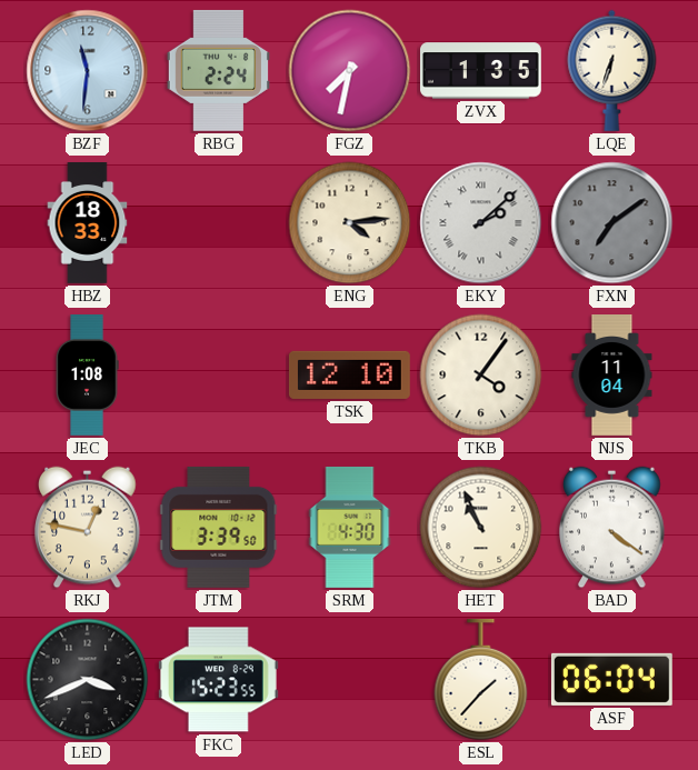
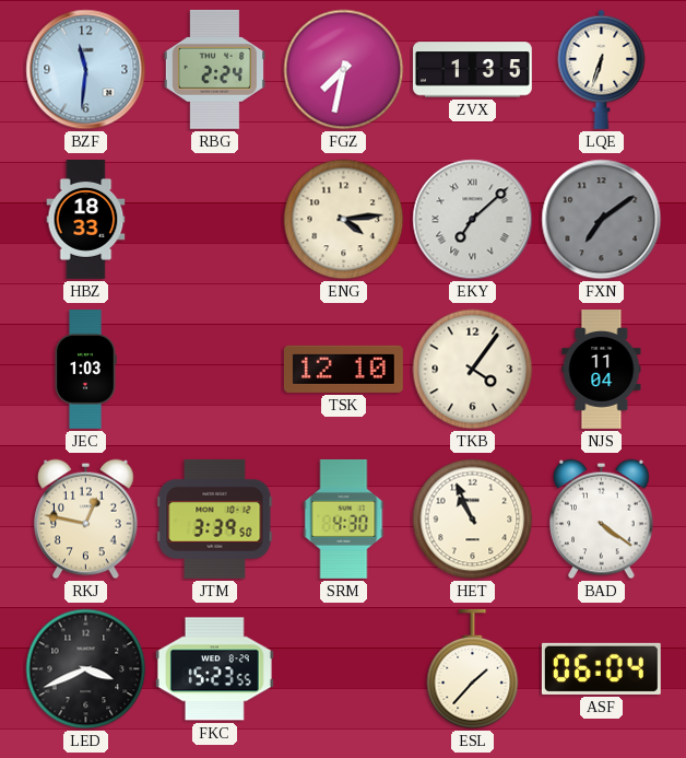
EKY: 2:08 -> 7:08 (473, 220)
JEC: 1:08 -> 1:03 (85, 370)
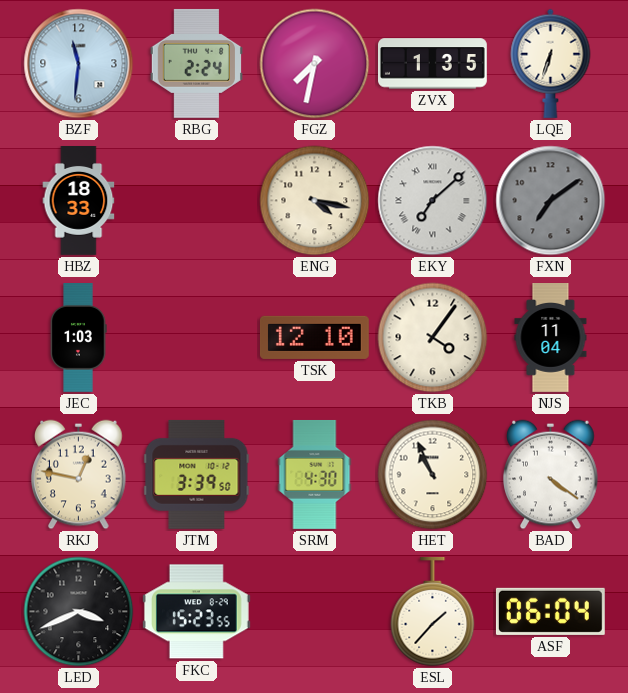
ENG: 4:14 -> 4:17 (315, 201)
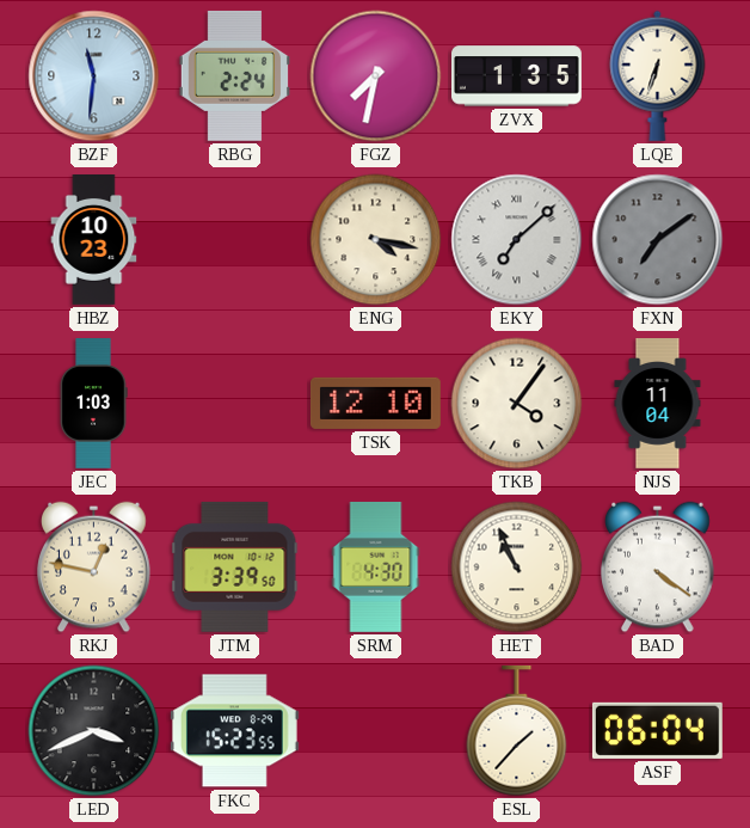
HBZ: 18:33 -> 10:23 (94, 240)
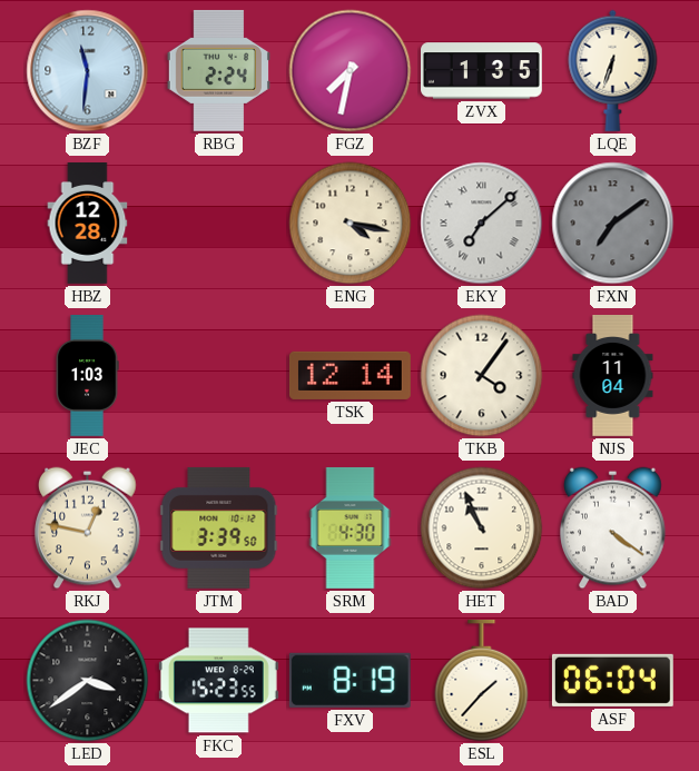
HBZ: 10:23 -> 12:28 (88, 224)
TSK: 12:10 -> 12:14 (349, 375)
LED: 3:41 -> 3:39 (88, 681)
FXV: none -> 8:19 (349, 680)
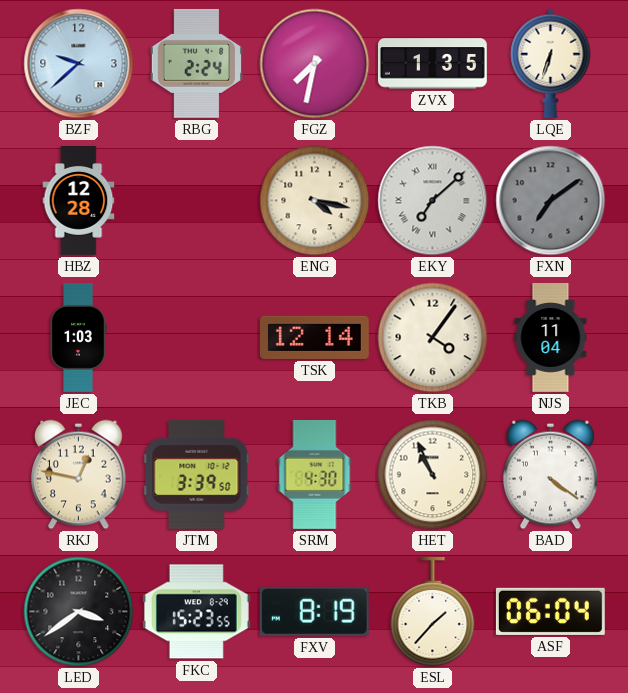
BZF: 11:31 -> 9:38 (79, 64)
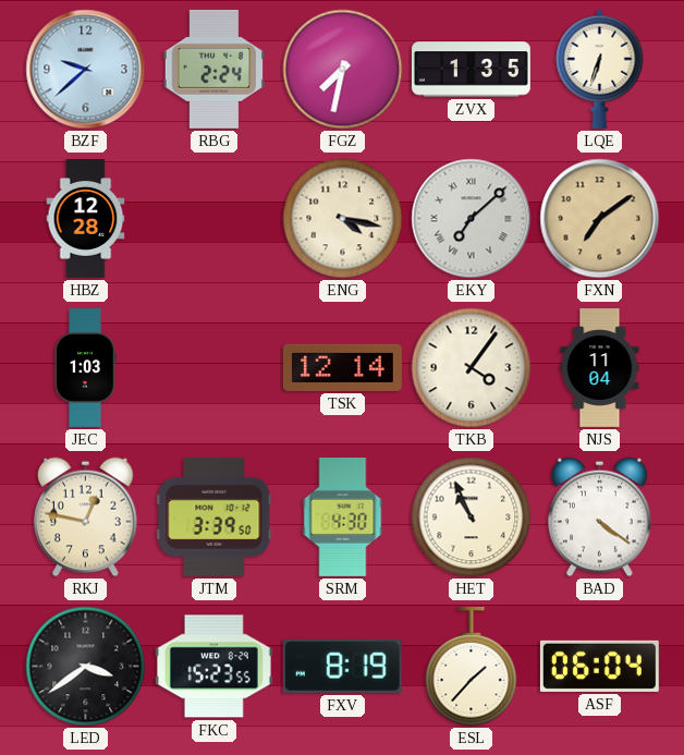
FXN dial: grey -> champagne (600, 219)
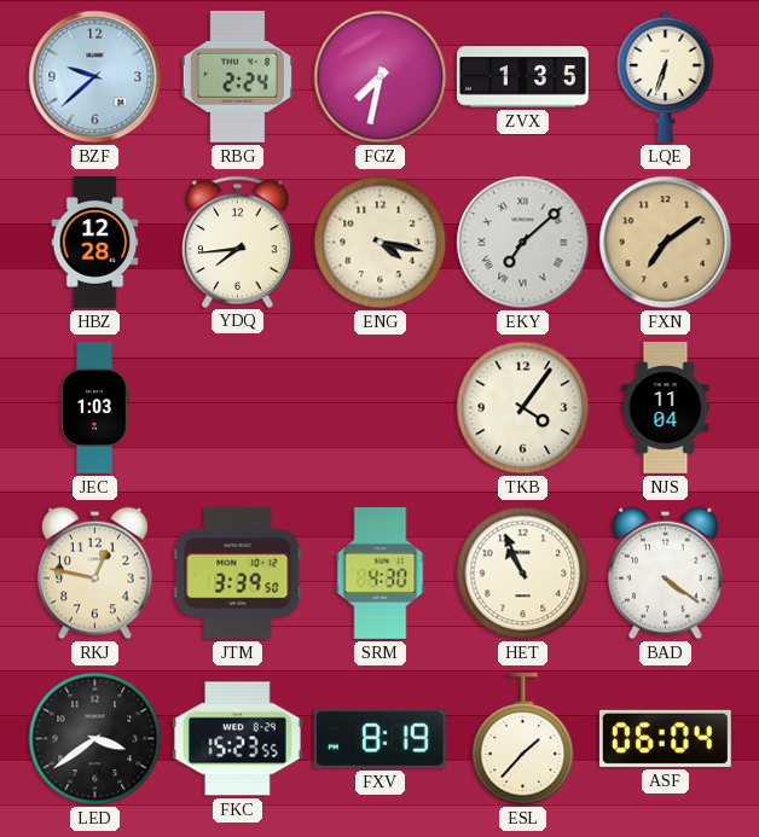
YDQ: none -> 7:44 (238, 242)
TSK: 12:14 -> none (342, 367)
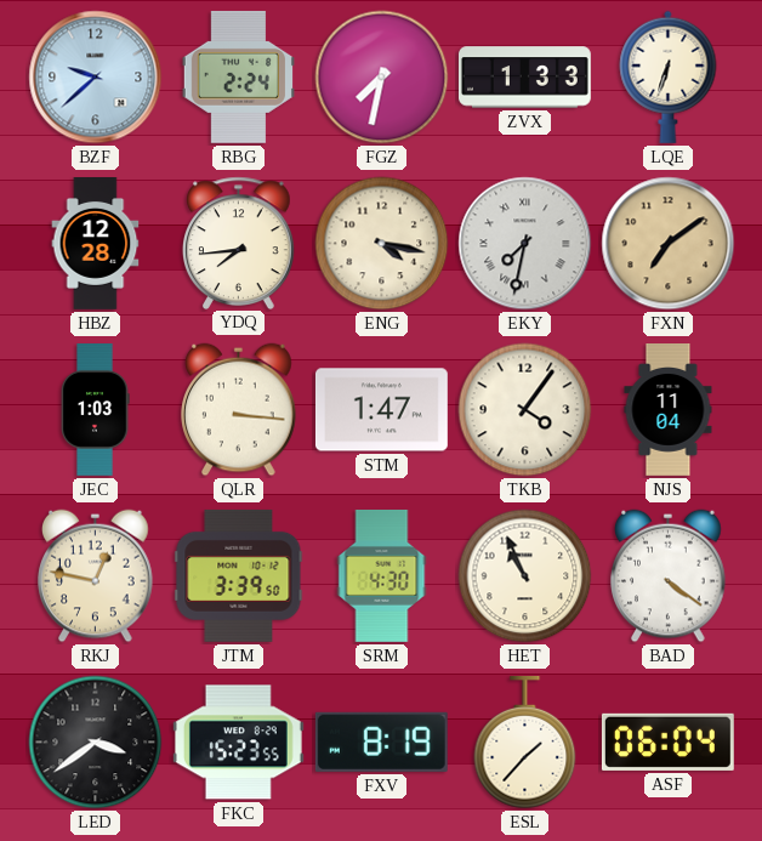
ZVX: 1:35 -> 1:33 (525, 78)
EKY: 7:08 -> 7:32 (525, 244)
QLR: none -> 3:16 (239, 410)
STM: none -> 1:47 (381, 410)
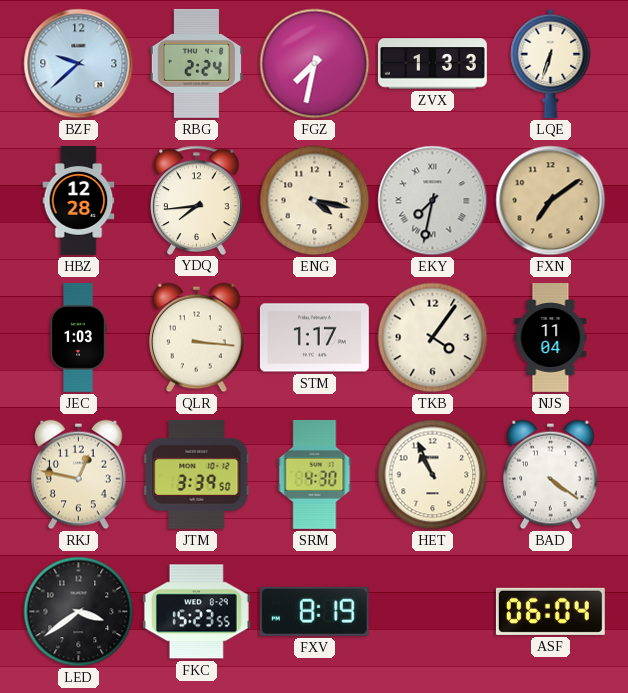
STM: 1:47 -> 1:17 (314, 338)
ESL: 1:37 -> none (525, 743)
